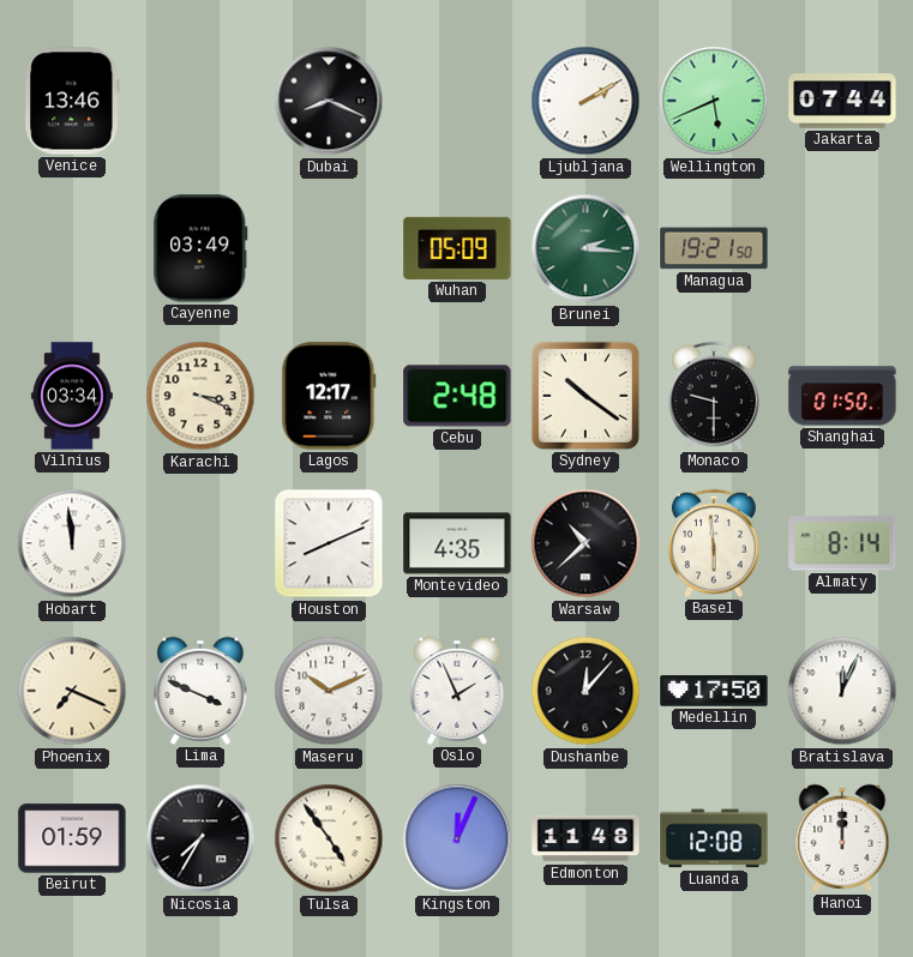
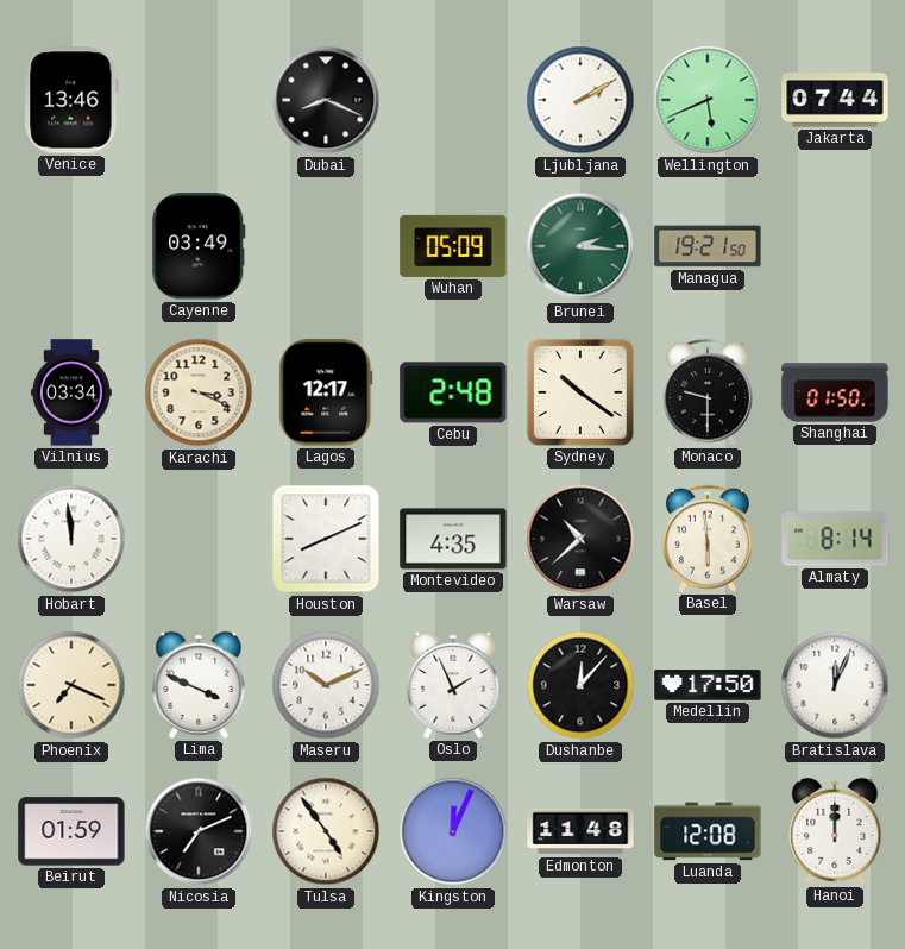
Nicosia: 7:35 -> 7:11 (199, 831)
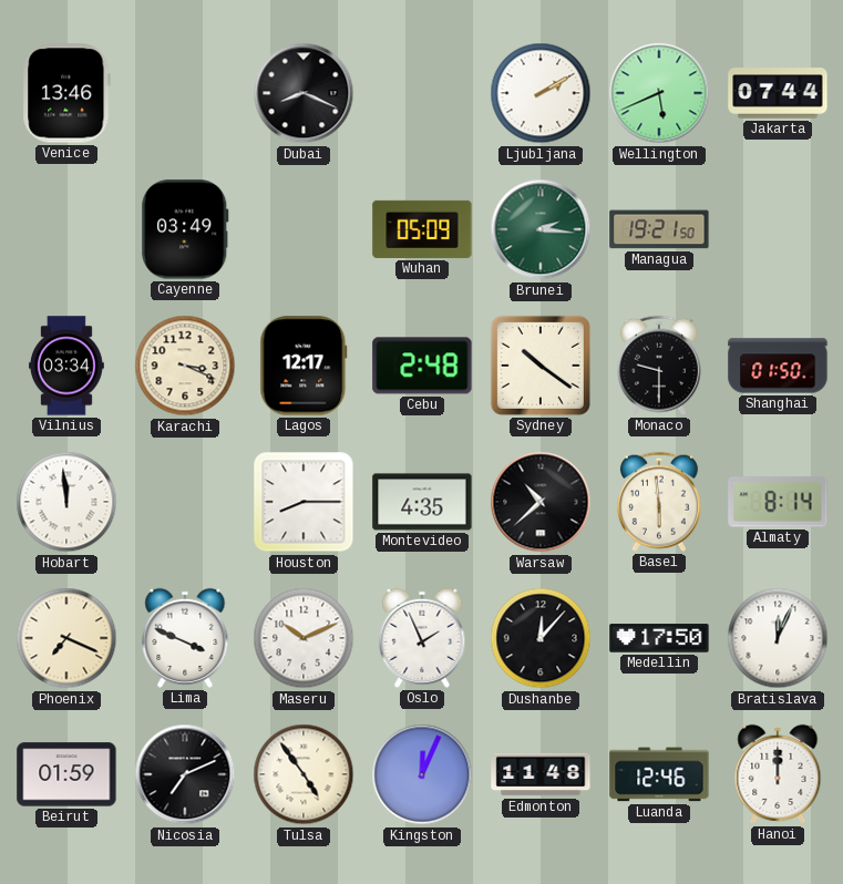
Houston: 8:11 -> 8:15 (304, 502)
Luanda: 12:08 -> 12:46 (659, 774)
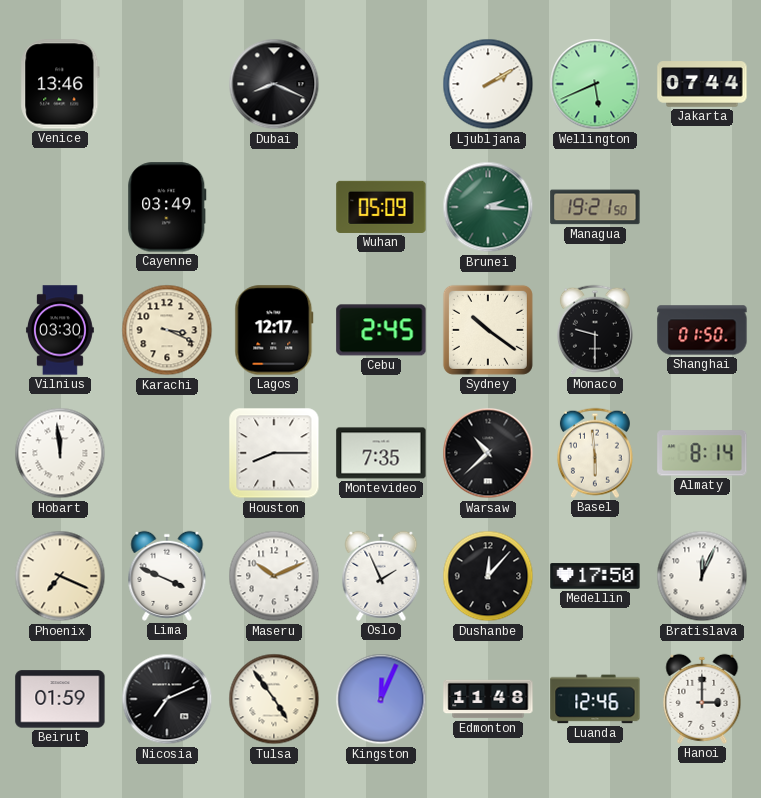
Vilnius: 03:34 -> 03:30 (60, 330)
Cebu: 2:48 -> 2:45 (381, 330)
Montevideo: 4:35 -> 7:35 (381, 453)
Hanoi: 12:00 -> 3:00 (702, 699)
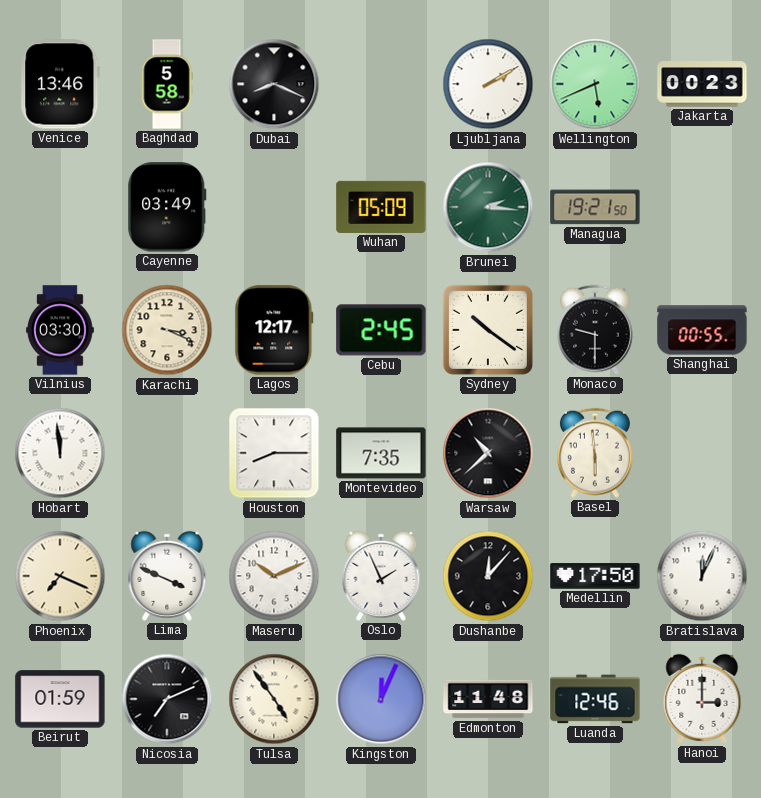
Baghdad: none -> 5:58 (167, 84)
Jakarta: 07:44 -> 00:23 (702, 84)
Shanghai: 01:50 -> 00:55 (702, 330)
Almaty: 8:14 -> none (702, 453)
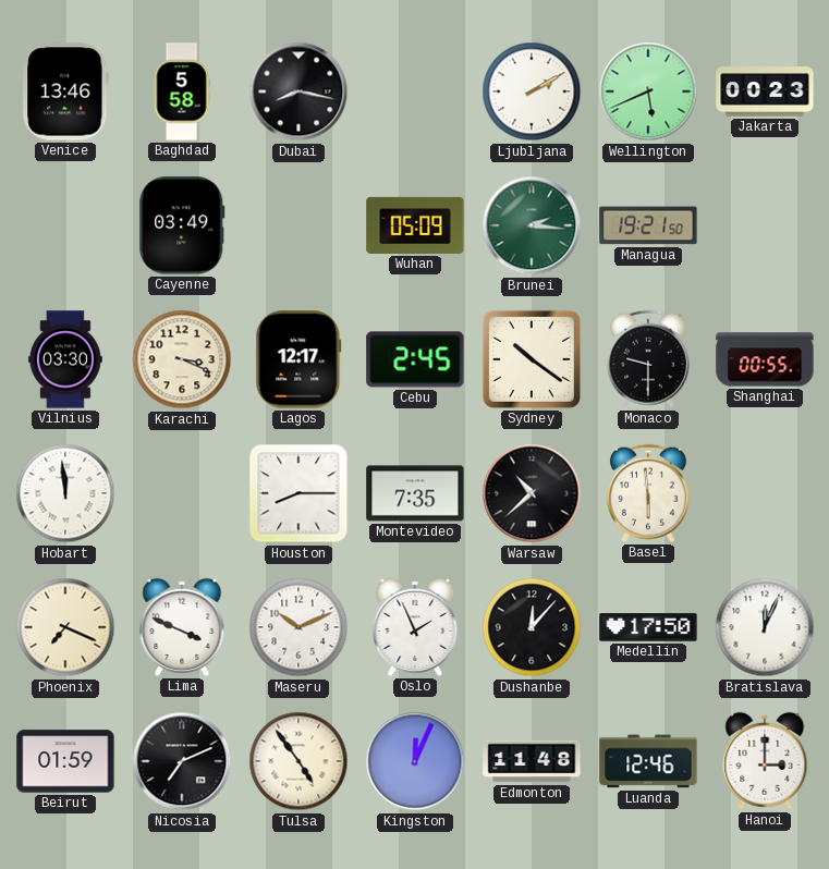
Dubai: 8:19 -> 8:17 (298, 91)
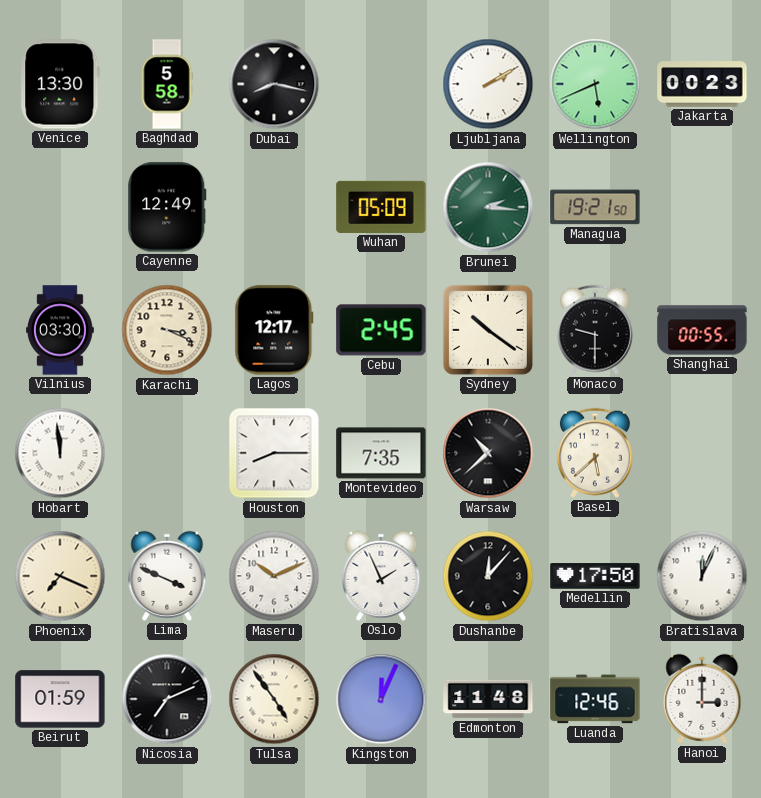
Venice: 13:46 -> 13:30 (60, 84)
Cayenne: 03:49 -> 12:49 (167, 207)
Basel: 5:59 -> 5:38 (595, 453)
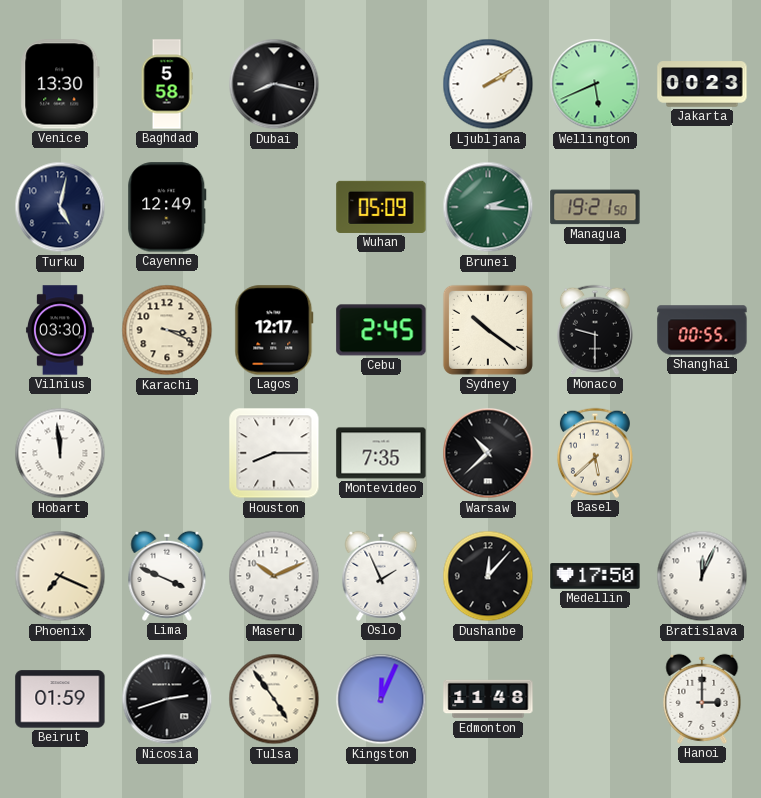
Turku: none -> 5:02 (60, 207)
Nicosia: 7:11 -> 2:42 (167, 699)
Luanda: 12:46 -> none (595, 699)
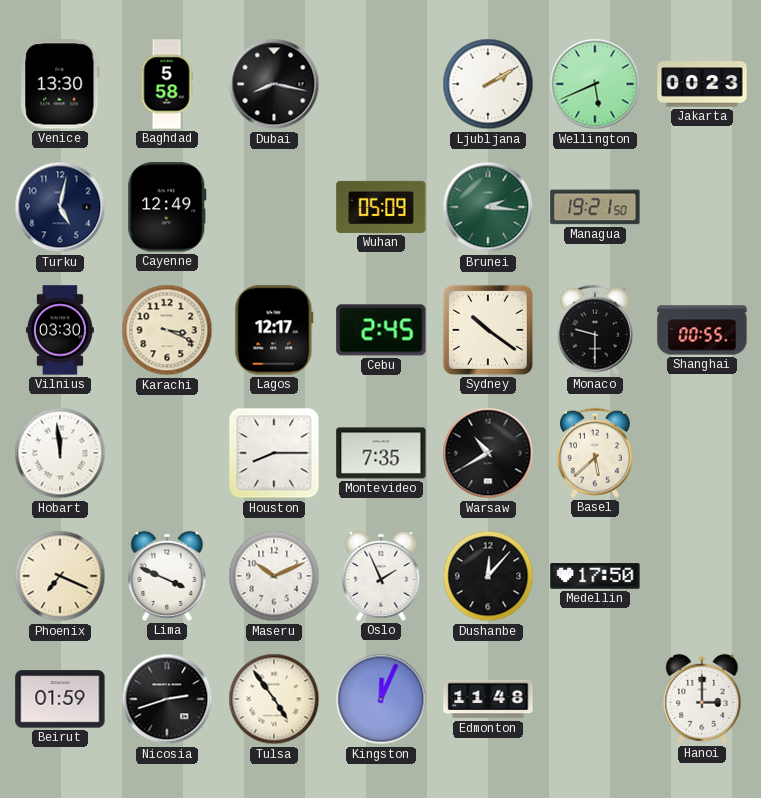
Warsaw: 10:38 -> 10:40 (488, 453)
Bratislava: 12:04 -> none (702, 576)
